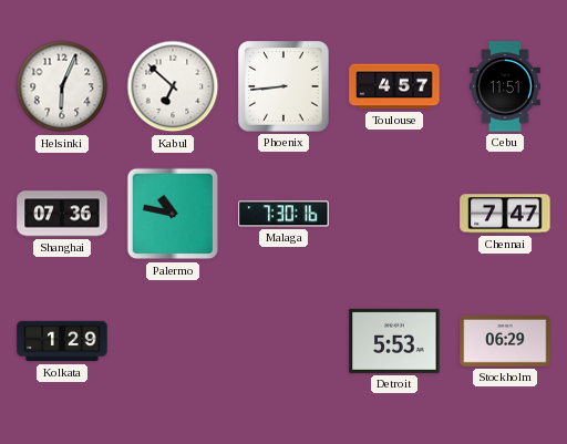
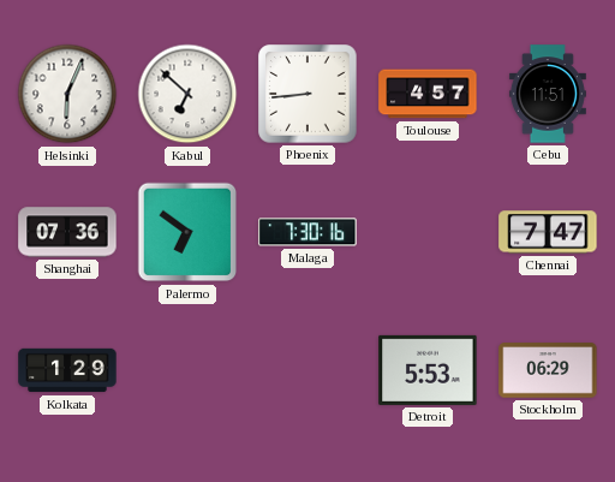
Palermo: 10:47 -> 6:51 (187, 232)
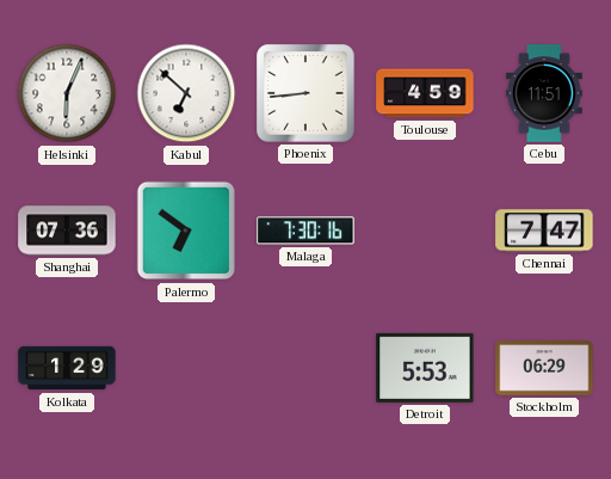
Toulouse: 4:57 -> 4:59 (425, 93)
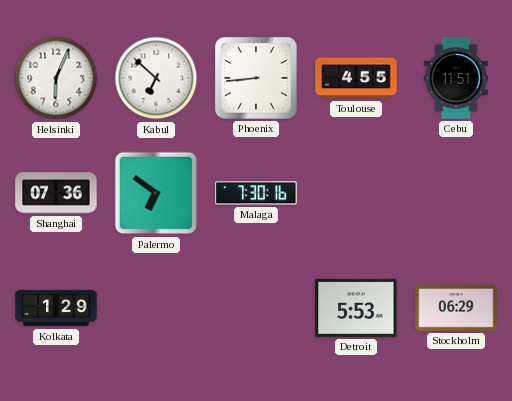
Toulouse: 4:59 -> 4:55 (356, 78)
Chennai: 7:47 -> none (544, 231)
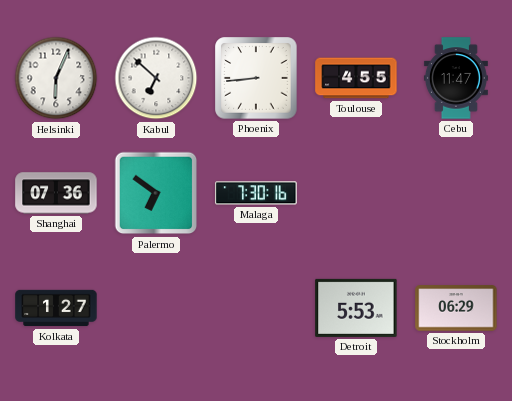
Cebu: 11:51 -> 11:47 (456, 78)
Kolkata: 1:29 -> 1:27 (56, 308)
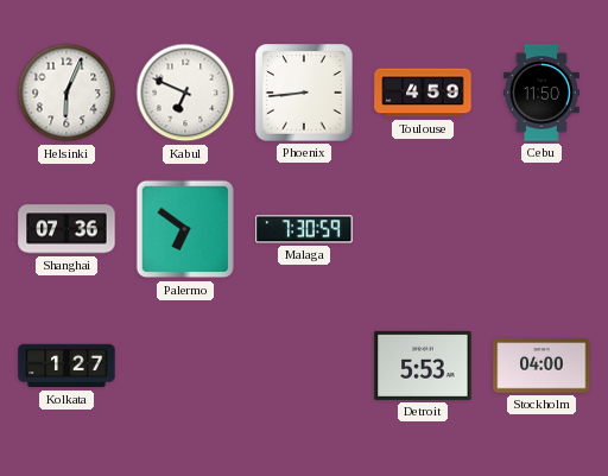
Kabul: 6:52 -> 6:49 (185, 93)
Toulouse: 4:55 -> 4:59 (423, 93)
Cebu: 11:47 -> 11:50 (541, 93)
Malaga: 7:30:16 -> 7:30:59 (304, 229)
Stockholm: 06:29 -> 04:00 (541, 366)
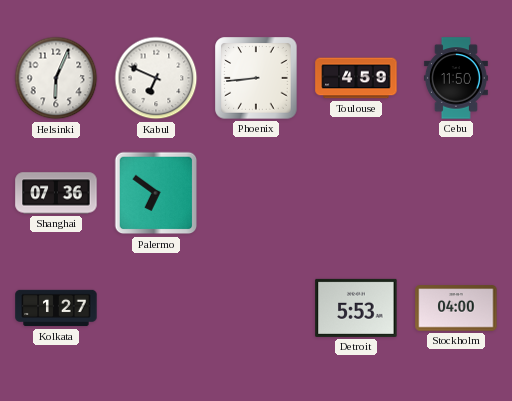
Malaga: 7:30 -> none (304, 229)
